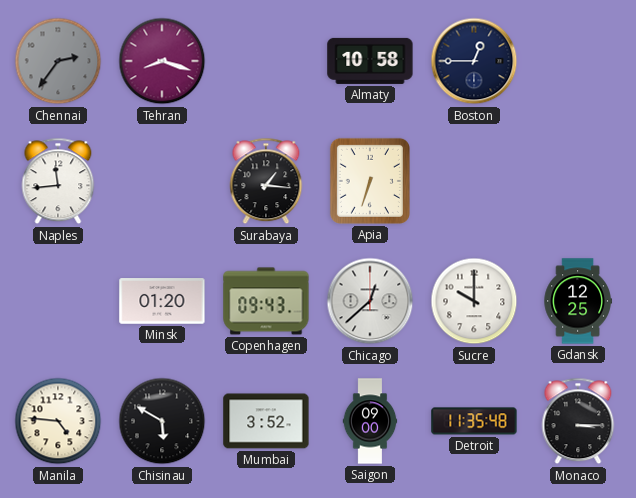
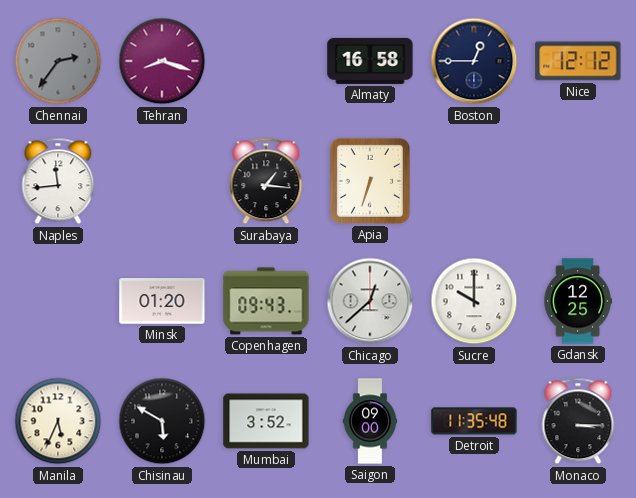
Almaty: 10:58 -> 16:58 (370, 61)
Nice: none -> 12:12 (578, 61)
Manila: 4:46 -> 5:34 (58, 421)
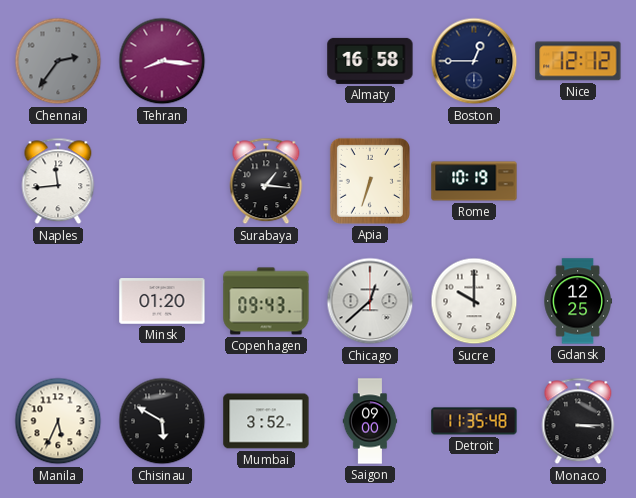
Tehran: 8:18 -> 8:16 (162, 61)
Rome: none -> 10:19 (474, 181)
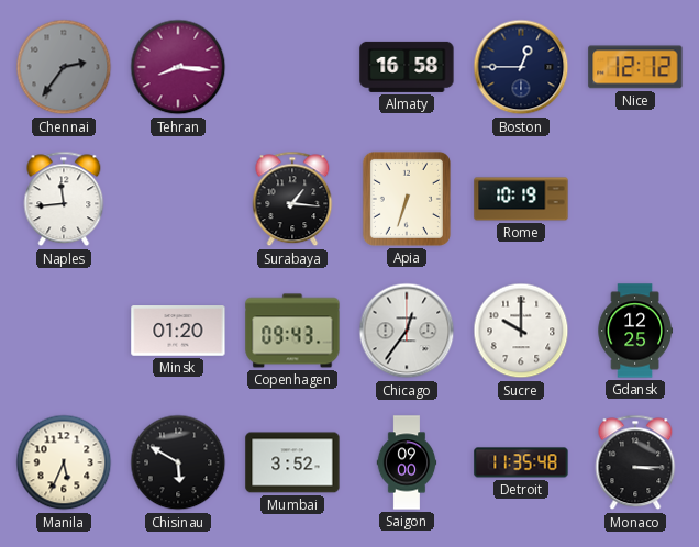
Chicago: 12:38 -> 12:36 (407, 331)
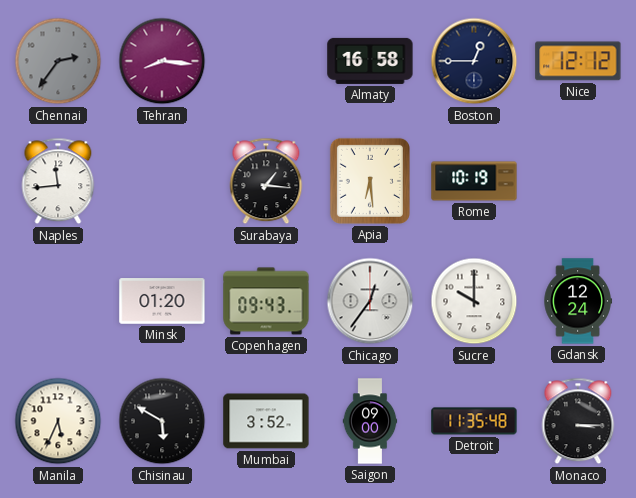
Apia: 6:33 -> 6:29 (370, 181)
Gdansk: 12:25 -> 12:24 (578, 301)
